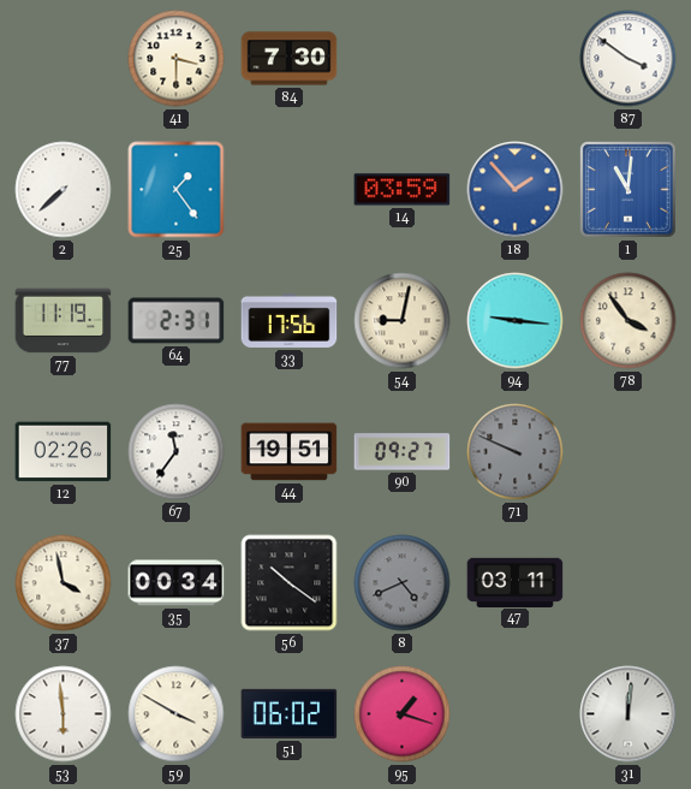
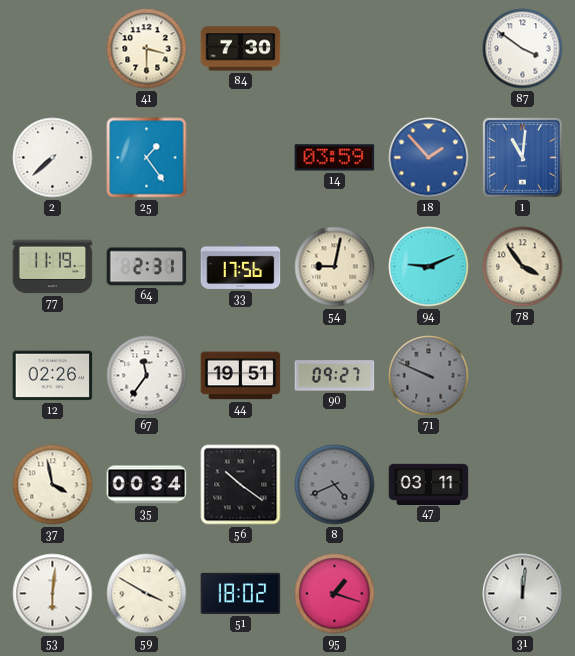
94: 9:16 -> 9:11 (429, 267)
53: 5:59 -> 6:01 (53, 594)
51: 06:02 -> 18:02 (241, 593)
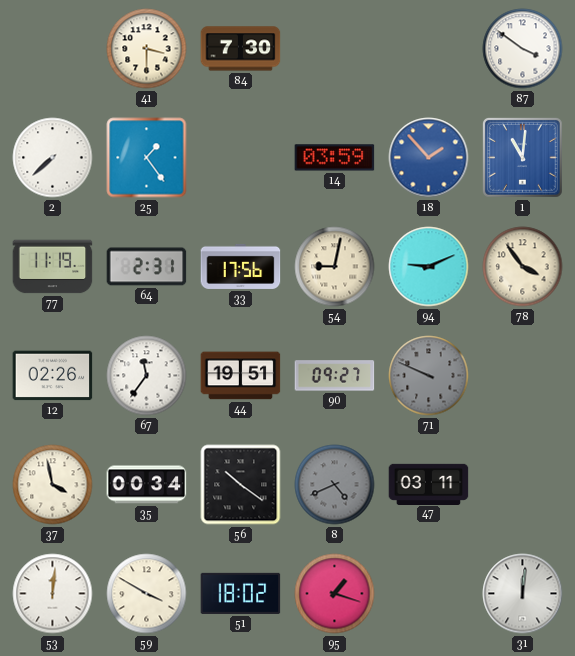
53: 6:01 -> 12:01 (53, 594)
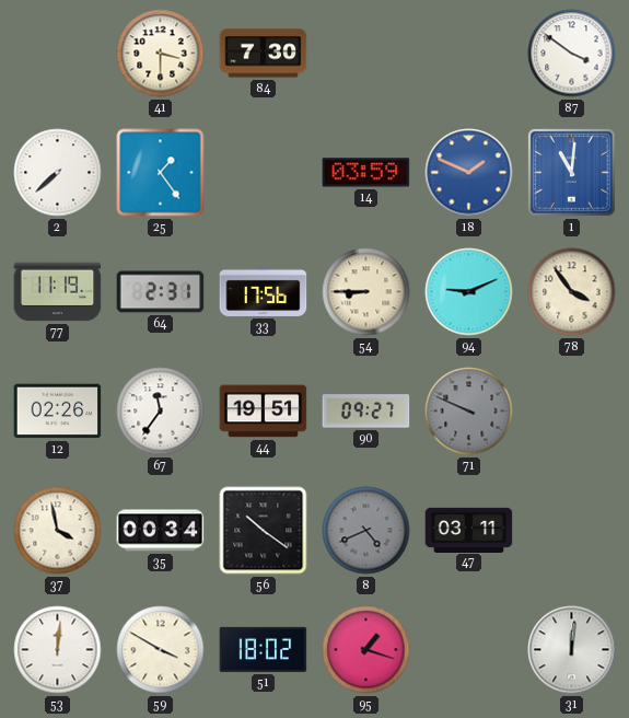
18: 1:53 -> 1:49 (469, 173)
54: 9:02 -> 8:45 (366, 292)
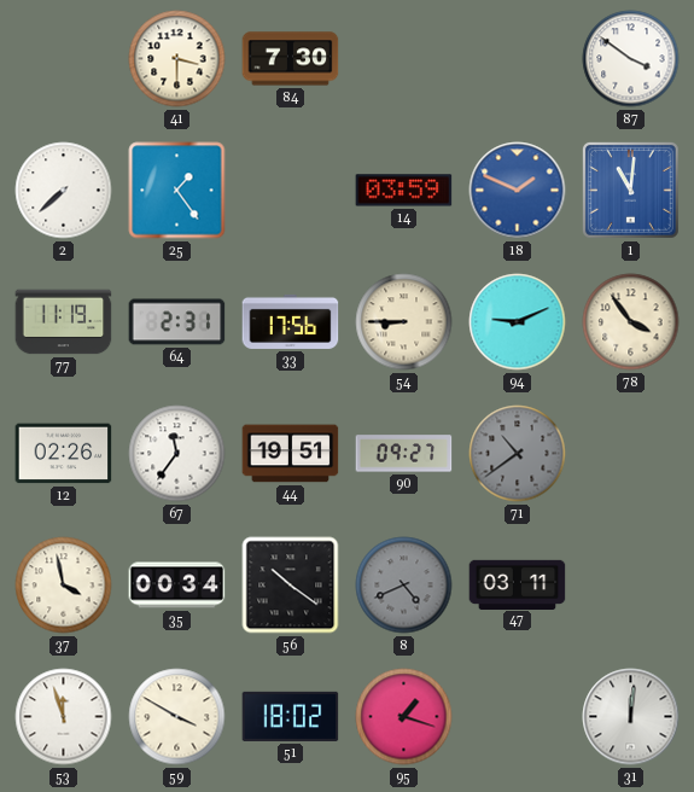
71: 9:49 -> 10:39 (518, 454)
53: 12:01 -> 11:57 (64, 717)
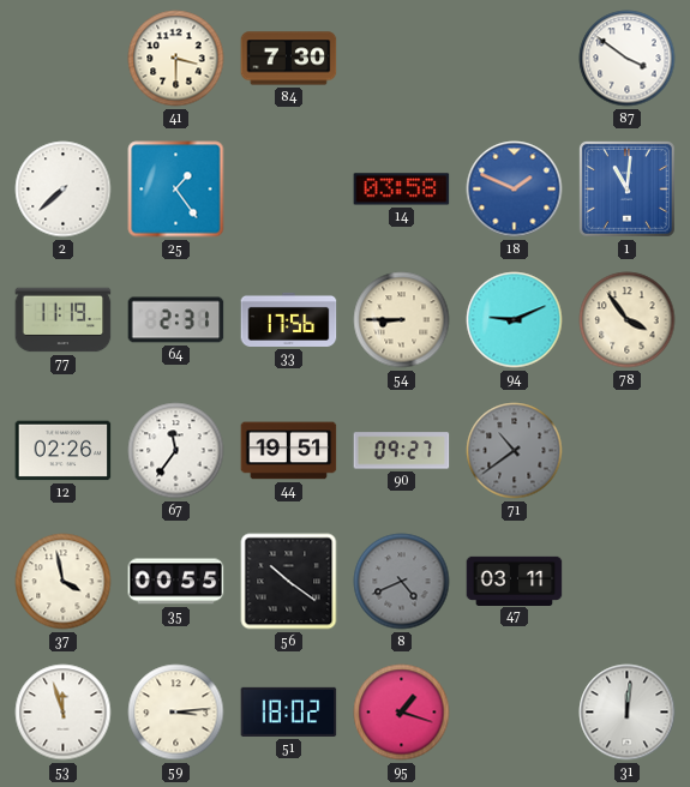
14: 03:59 -> 03:58 (402, 190)
35: 00:34 -> 00:55 (176, 582)
59: 3:50 -> 3:14 (176, 713)
